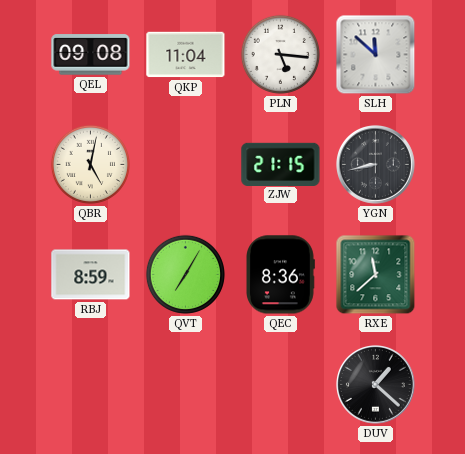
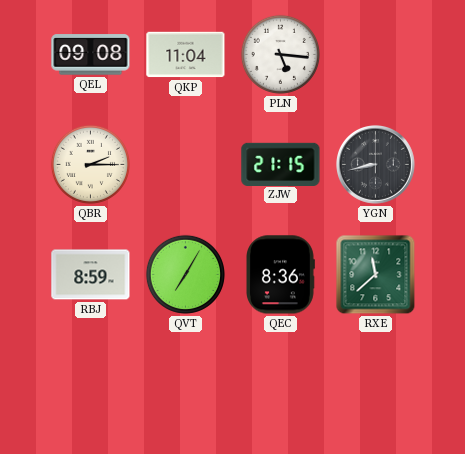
SLH: 11:52 -> none (376, 55)
QBR: 5:02 -> 2:15 (90, 164)
DUV: 1:22 -> none (376, 385)
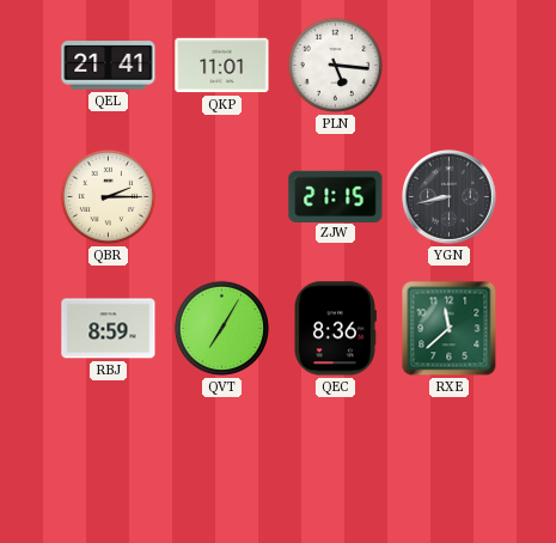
QEL: 09:08 -> 21:41 (109, 66)
QKP: 11:04 -> 11:01 (222, 66)
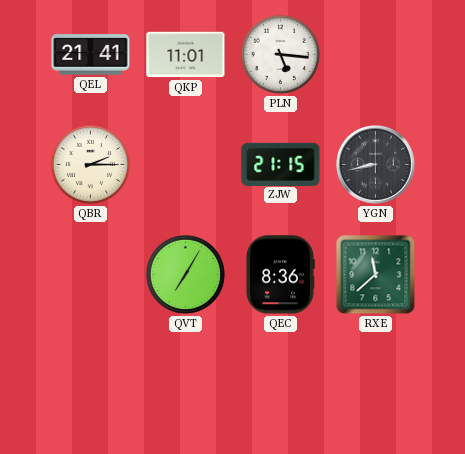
RBJ: 8:59 -> none (109, 329)
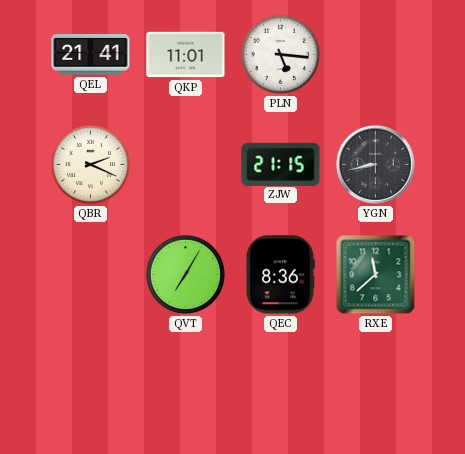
QBR: 2:15 -> 2:19 (90, 164)
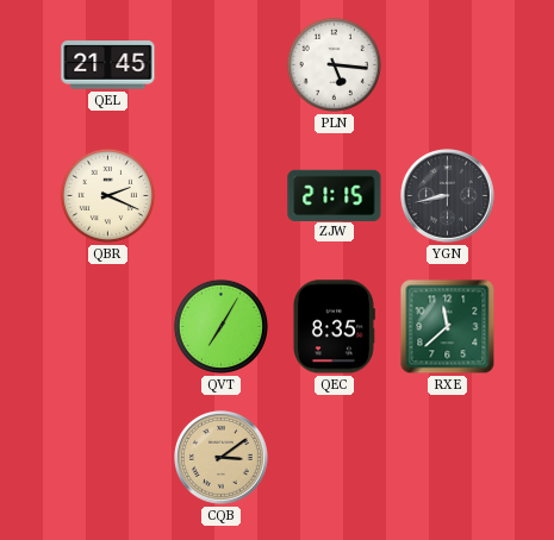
QEL: 21:41 -> 21:45 (108, 65)
QKP: 11:01 -> none (186, 55)
QEC: 8:36 -> 8:35 (335, 327)
CQB: none -> 3:09 (222, 458)
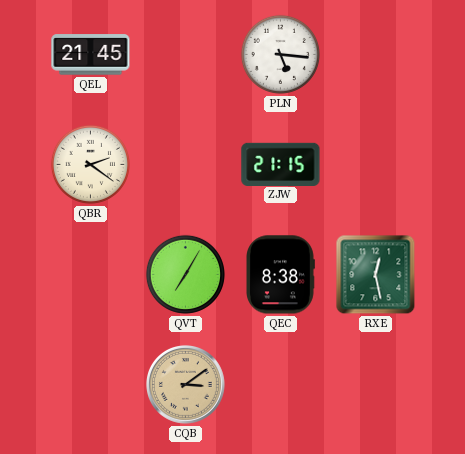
QBR: 2:19 -> 2:21 (90, 164)
YGN: 8:43 -> none (448, 196)
QEC: 8:35 -> 8:38 (281, 275)
RXE: 11:38 -> 12:28 (376, 275)
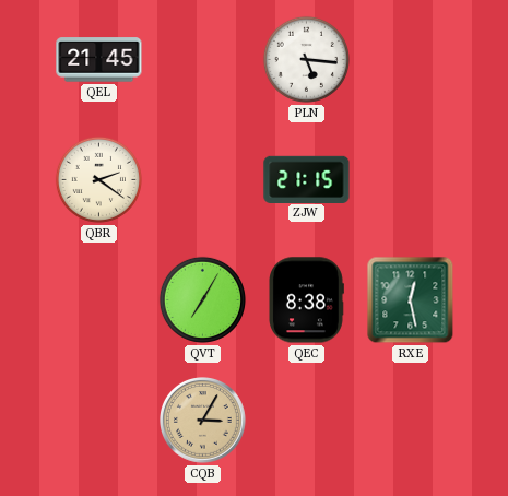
CQB: 3:09 -> 3:05 (203, 421)
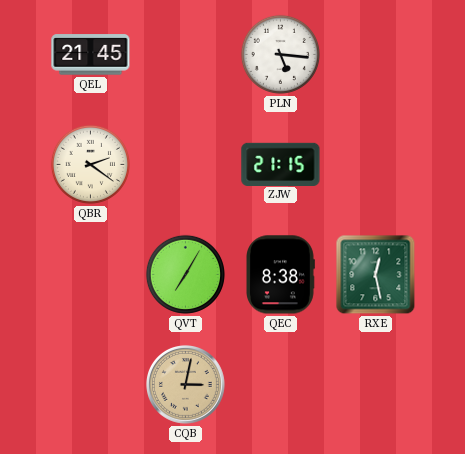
CQB: 3:05 -> 3:02 (186, 385)
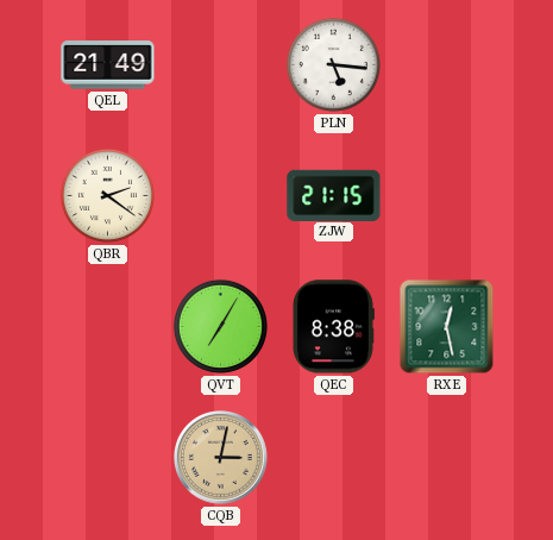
QEL: 21:45 -> 21:49 (108, 65)
